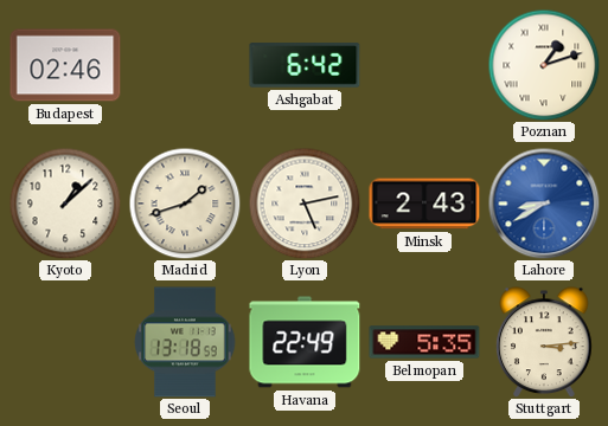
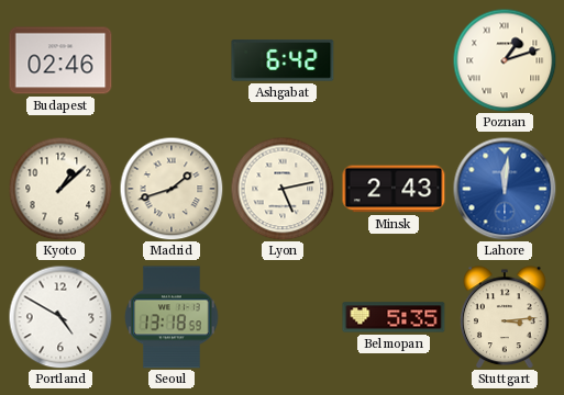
Lahore: 8:40 -> 12:01 (505, 189)
Portland: none -> 4:50 (60, 317)
Havana: 22:49 -> none (305, 342)
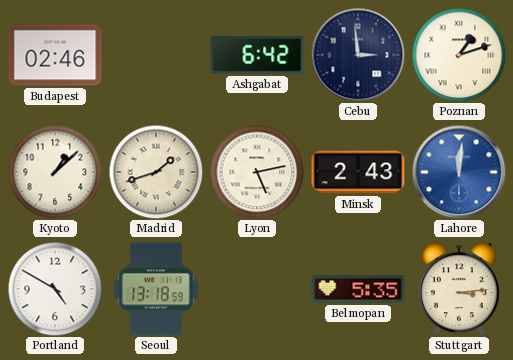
Cebu: none -> 2:59 (358, 55)
